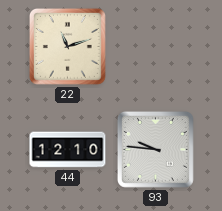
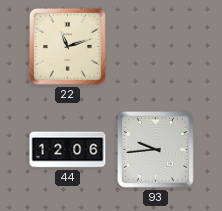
44: 12:10 -> 12:06 (68, 150)
93: 9:46 -> 9:44 (155, 149)
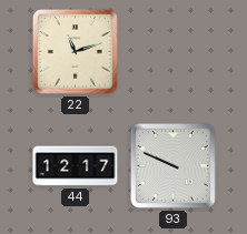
44: 12:06 -> 12:17 (76, 166)
93: 9:44 -> 9:49 (172, 165)
